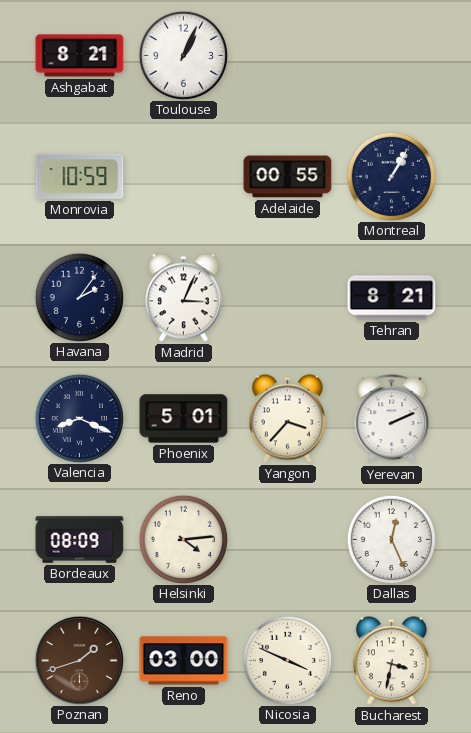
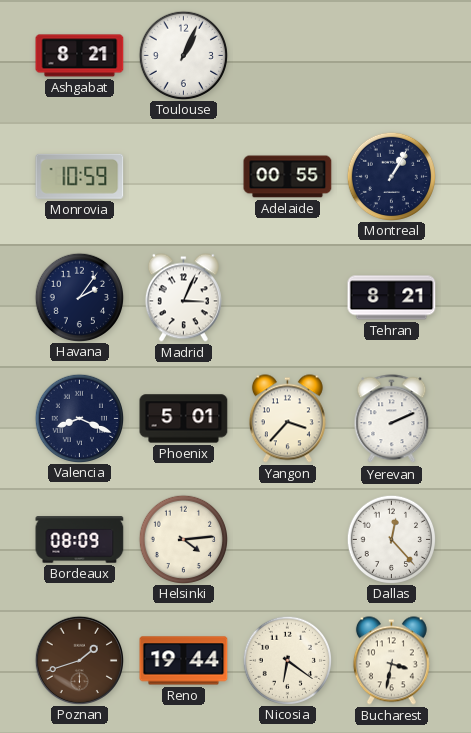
Dallas: 12:26 -> 12:23 (391, 539)
Reno: 03:00 -> 19:44 (184, 661)
Nicosia: 3:49 -> 6:21 (287, 660)
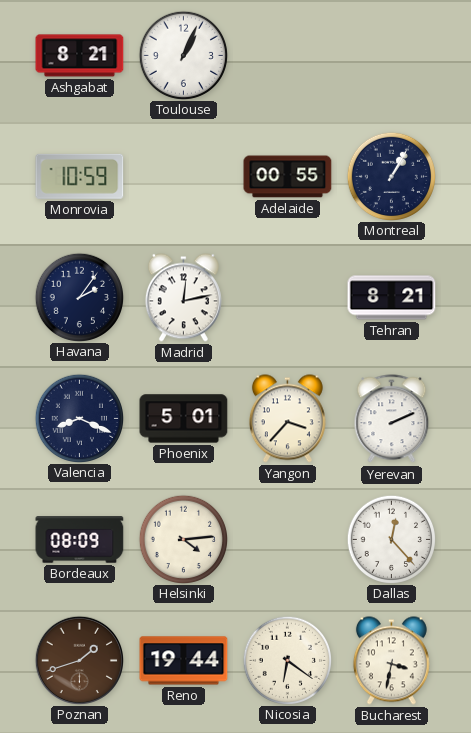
Madrid: 3:04 -> 12:13 (183, 298)
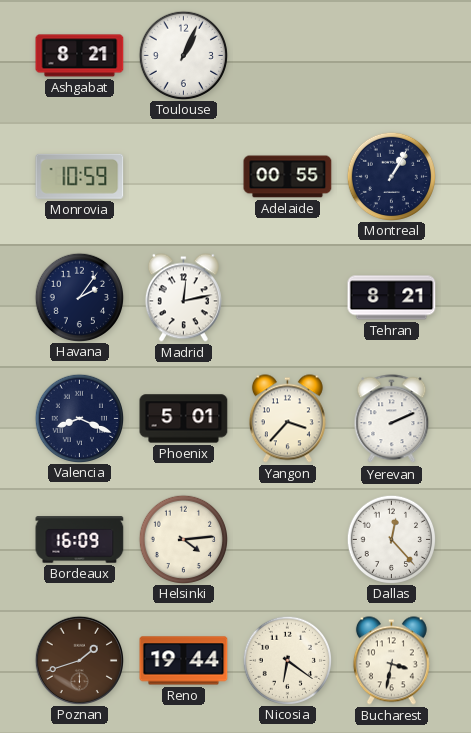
Bordeaux: 08:09 -> 16:09 (80, 540)
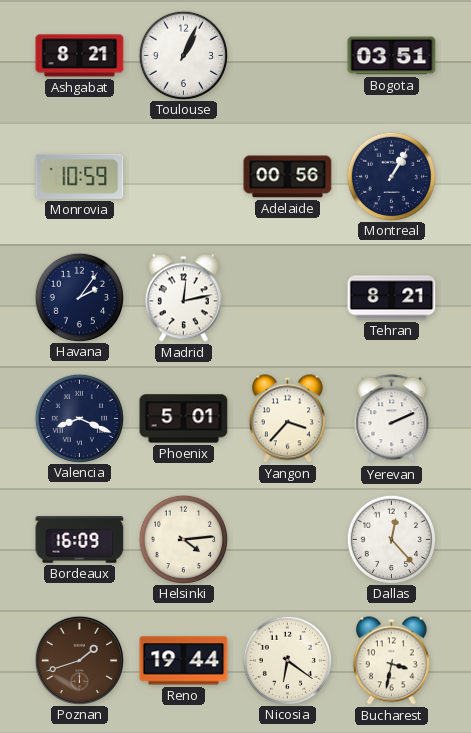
Bogota: none -> 03:51 (392, 56)
Adelaide: 00:55 -> 00:56 (288, 177)
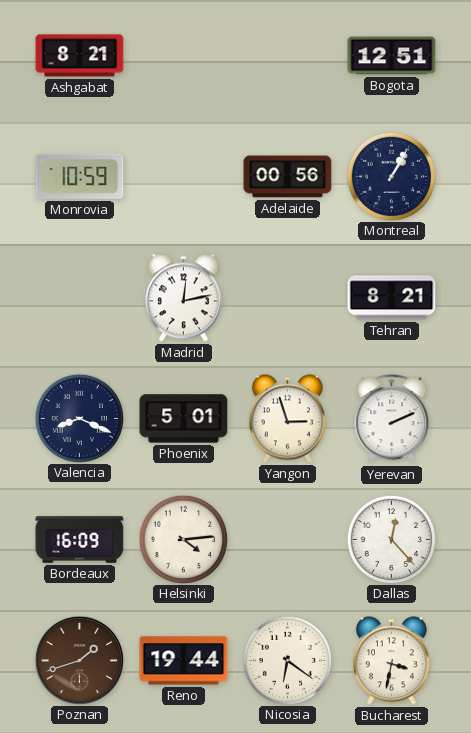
Toulouse: 1:04 -> none (183, 55)
Bogota: 03:51 -> 12:51 (392, 56)
Havana: 2:06 -> none (79, 297)
Yangon: 3:37 -> 2:57 (287, 419)
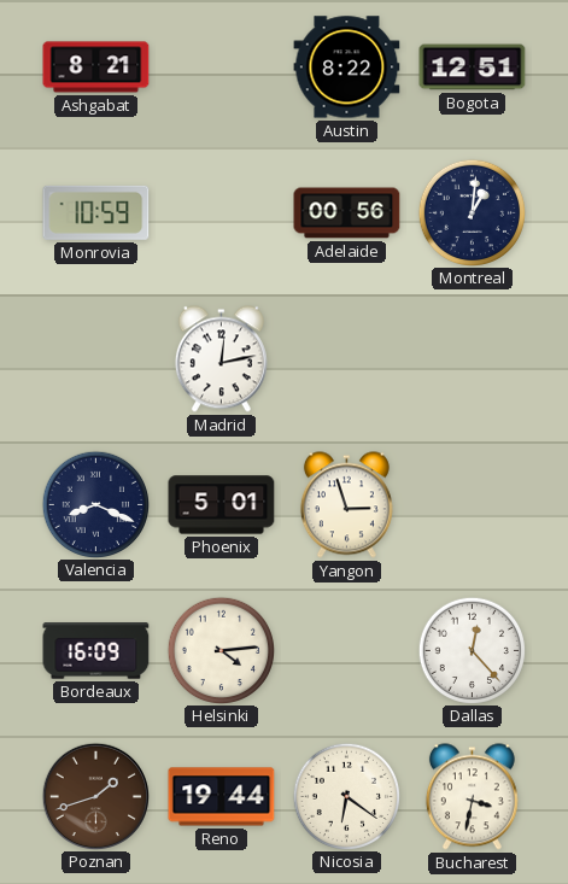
Austin: none -> 8:22 (347, 68)
Montreal: 1:05 -> 1:01 (472, 212)
Tehran: 8:21 -> none (392, 298)
Yerevan: 2:11 -> none (392, 419)
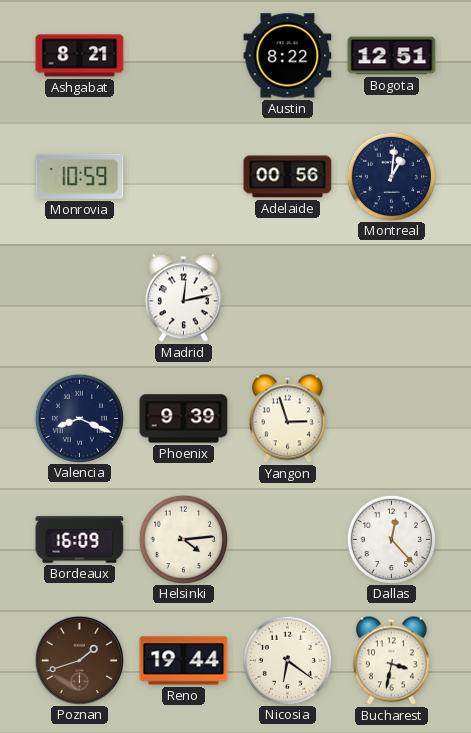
Phoenix: 5:01 -> 9:39 (184, 419)
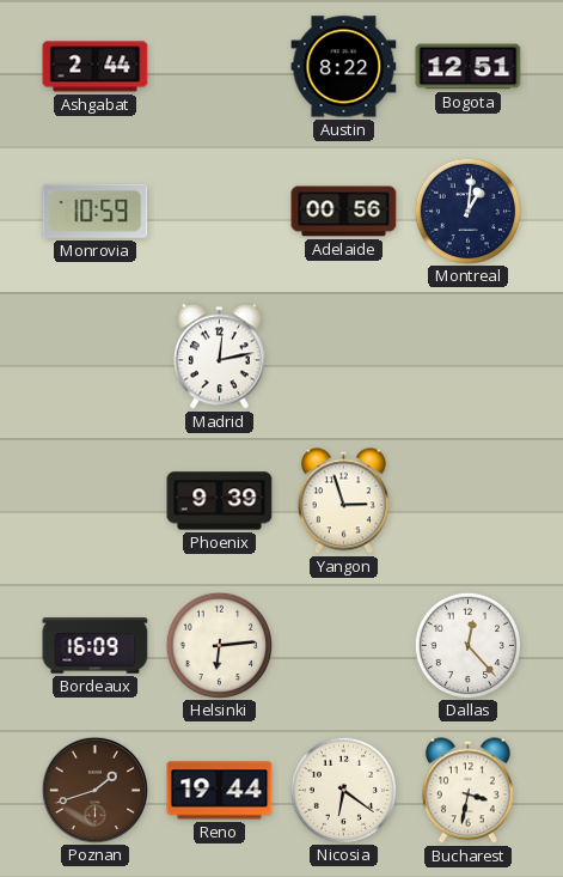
Ashgabat: 8:21 -> 2:44 (96, 67)
Valencia: 8:19 -> none (79, 418)
Helsinki: 4:14 -> 6:14 (219, 645)
